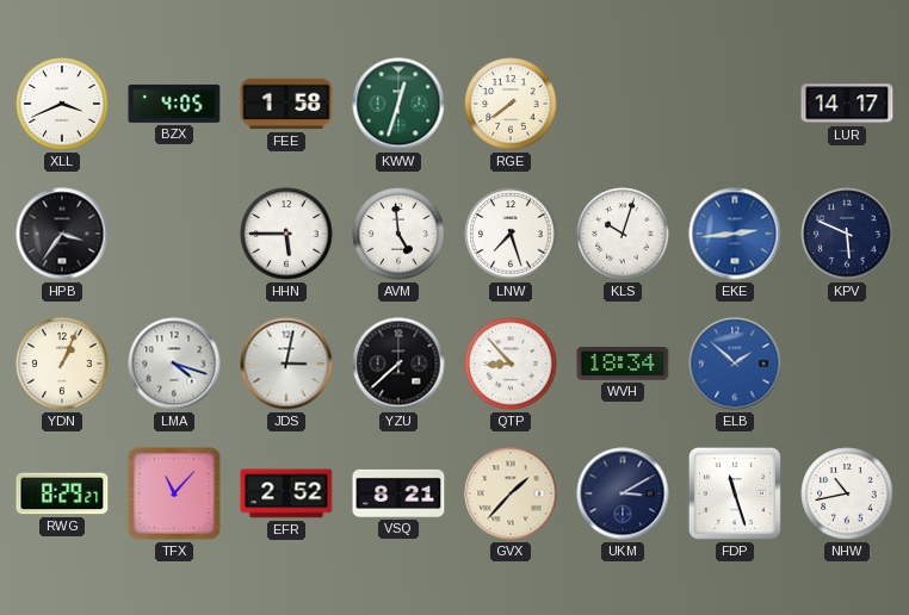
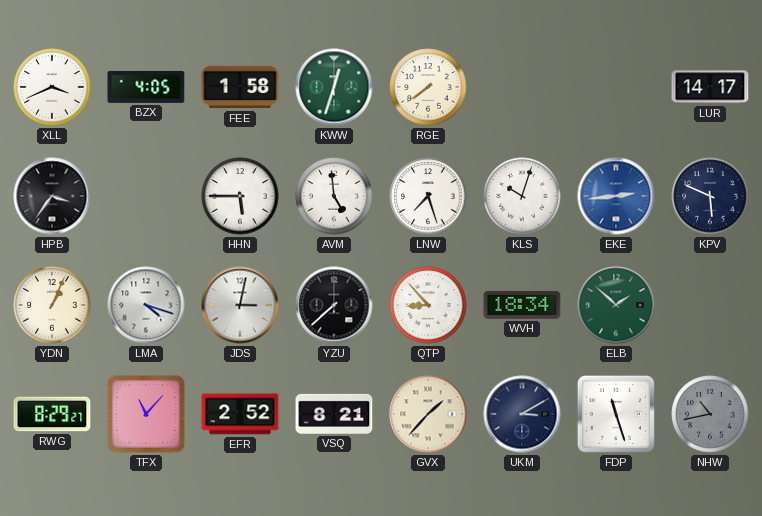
ELB dial: blue -> green (616, 305)
NHW dial: white -> grey (710, 414)
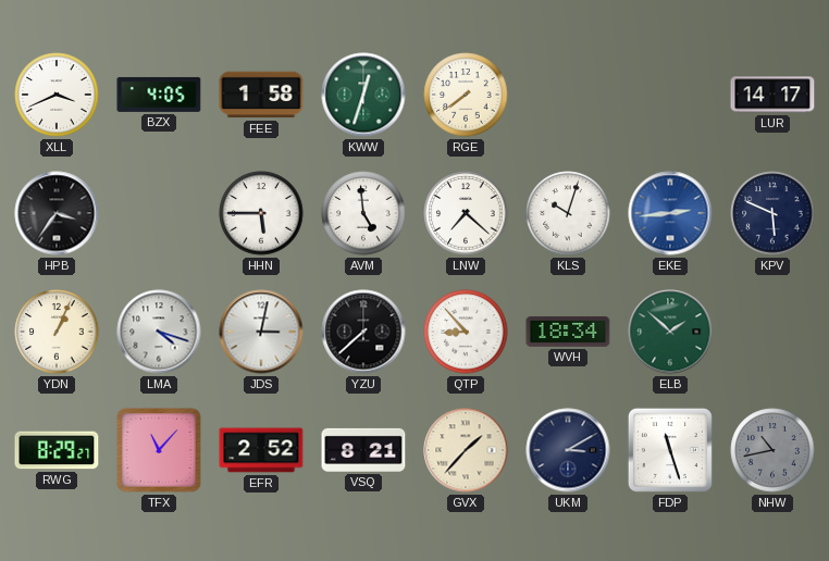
LNW: 7:27 -> 7:22 (466, 213)
